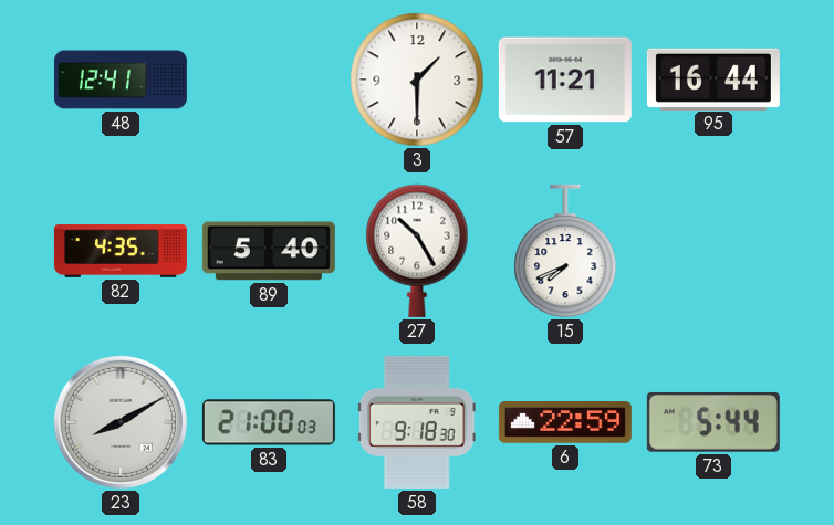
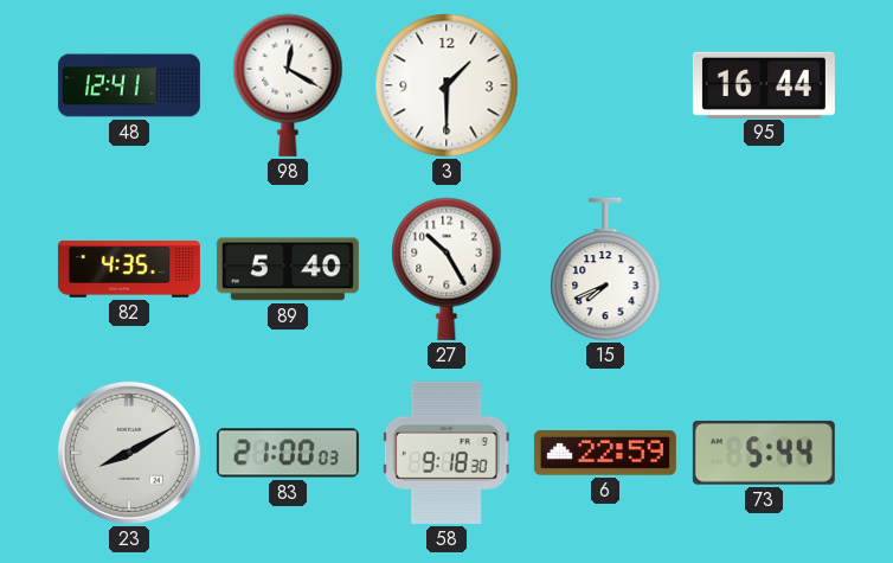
98: none -> 12:20 (288, 85)
57: 11:21 -> none (565, 80)
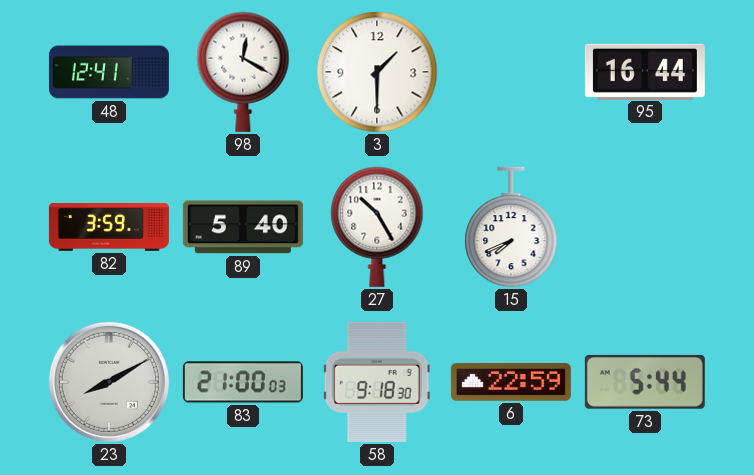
82: 4:35 -> 3:59 (109, 227)
